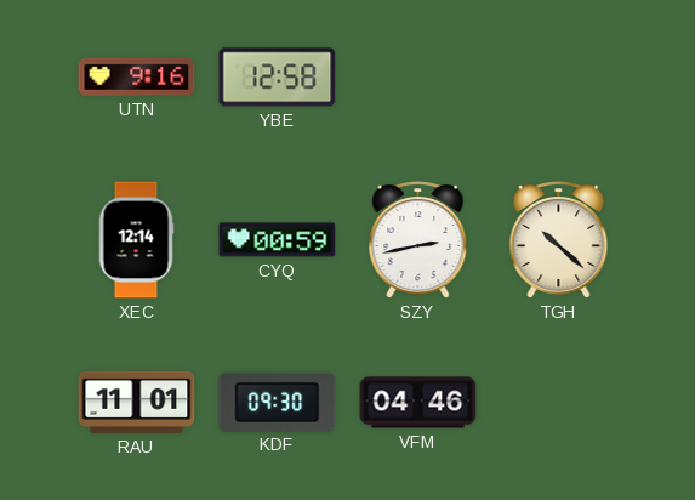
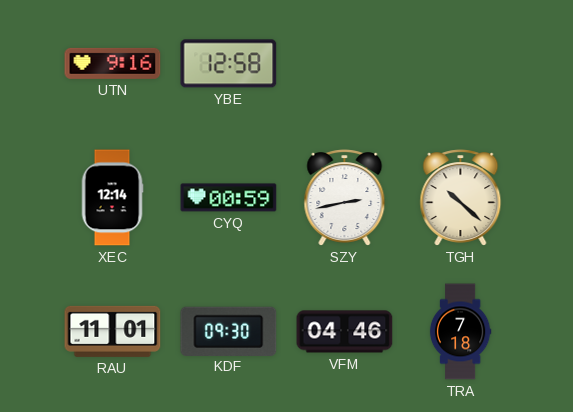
TRA: none -> 7:18 (460, 332)
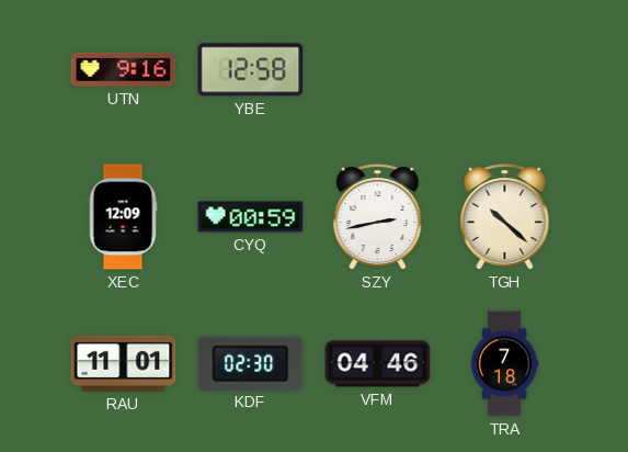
XEC: 12:14 -> 12:09 (123, 217)
KDF: 09:30 -> 02:30 (251, 363)
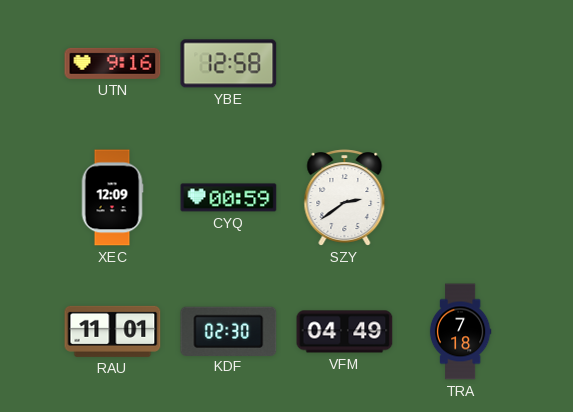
SZY: 2:43 -> 2:39 (345, 198)
TGH: 10:22 -> none (505, 217)
VFM: 04:46 -> 04:49 (345, 332)
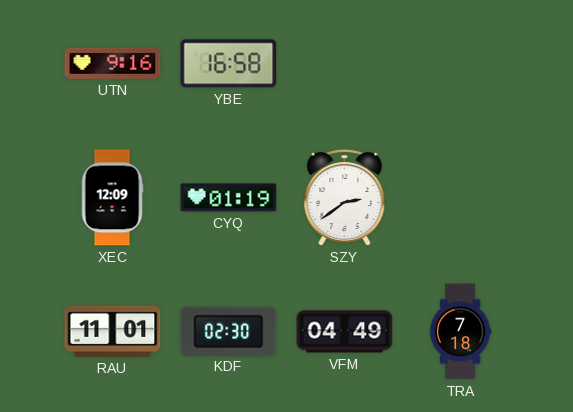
YBE: 12:58 -> 16:58 (229, 64)
CYQ: 00:59 -> 01:19 (229, 198)
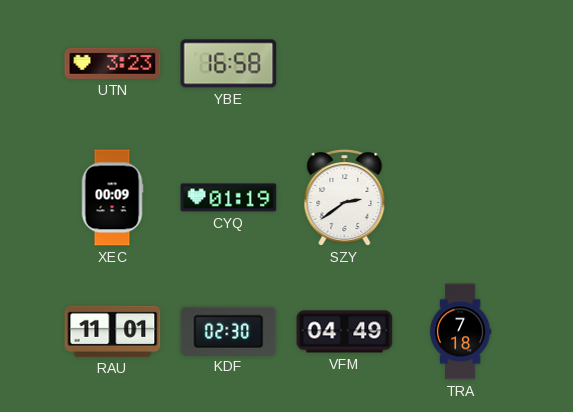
UTN: 9:16 -> 3:23 (113, 63)
XEC: 12:09 -> 00:09 (112, 198)
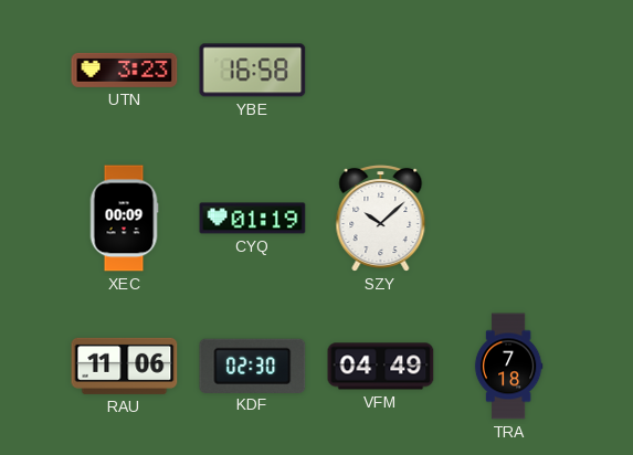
SZY: 2:39 -> 10:08 (381, 219)
RAU: 11:01 -> 11:06 (125, 366)
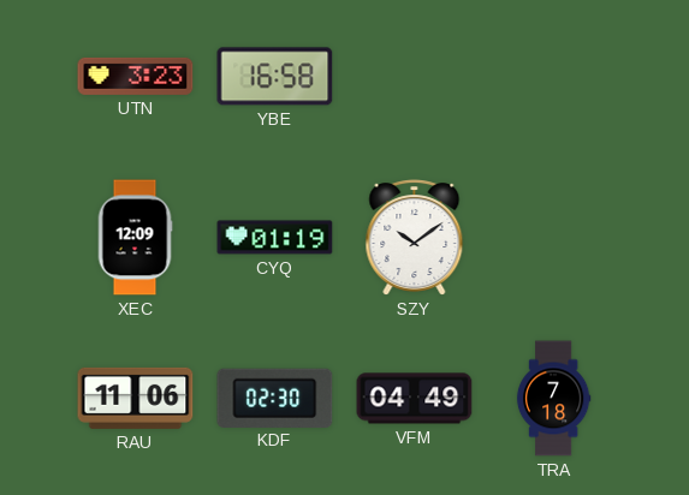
XEC: 00:09 -> 12:09 (135, 238)
SZY: 10:08 -> 10:09 (415, 238)
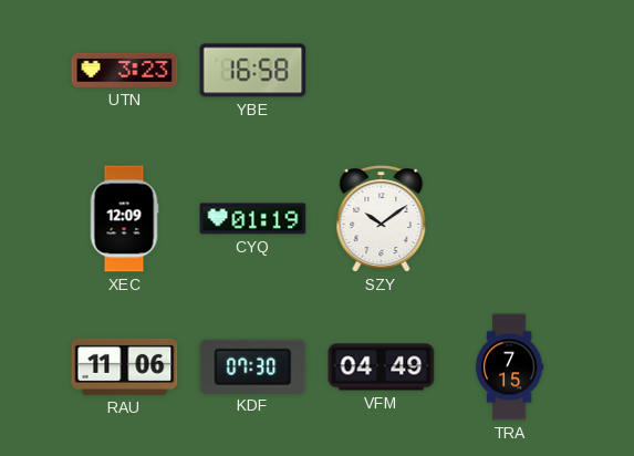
KDF: 02:30 -> 07:30 (253, 366)
TRA: 7:18 -> 7:15 (509, 367)
